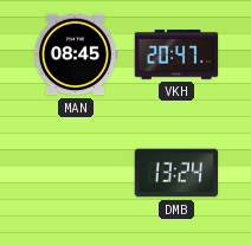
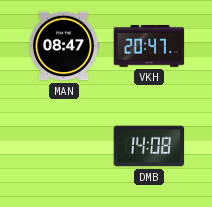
MAN: 08:45 -> 08:47 (64, 46)
DMB: 13:24 -> 14:08 (149, 146)
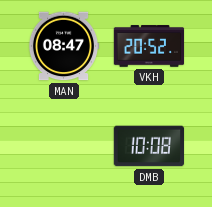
VKH: 20:47 -> 20:52 (149, 46)
DMB: 14:08 -> 10:08 (149, 146)
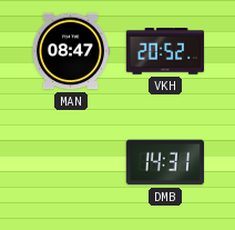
DMB: 10:08 -> 14:31 (165, 162)
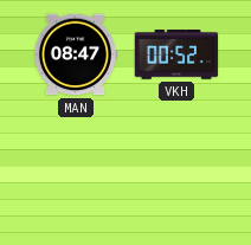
VKH: 20:52 -> 00:52 (176, 54)
DMB: 14:31 -> none (165, 162)
